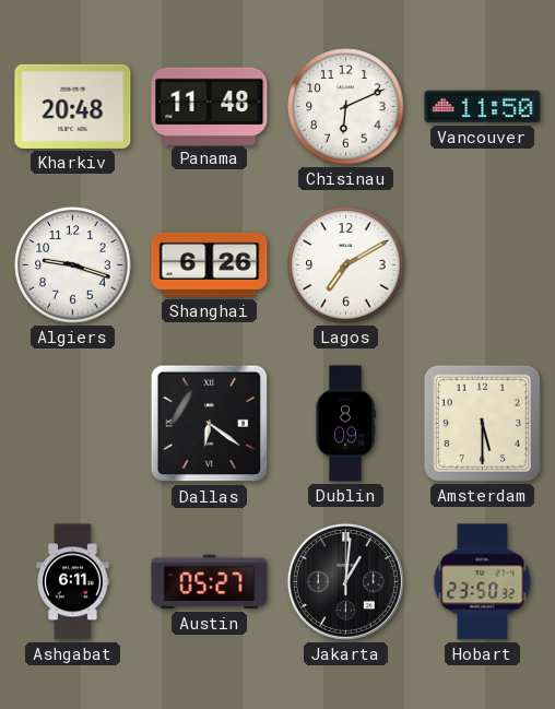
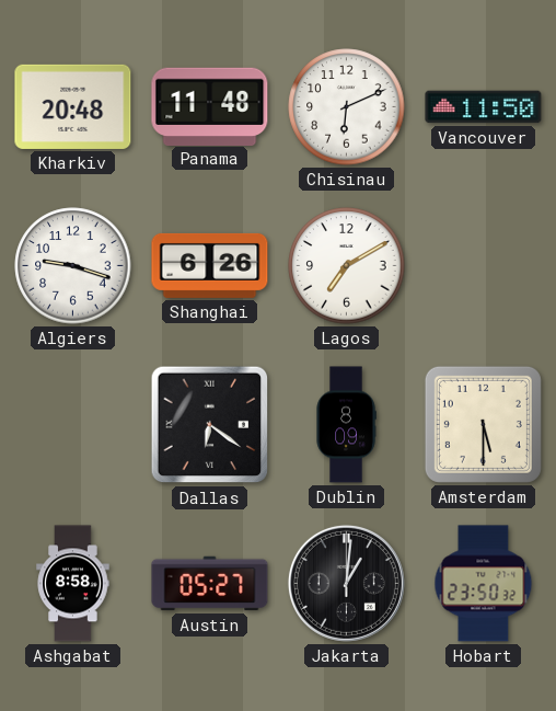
Ashgabat: 6:11 -> 8:58 (73, 584)
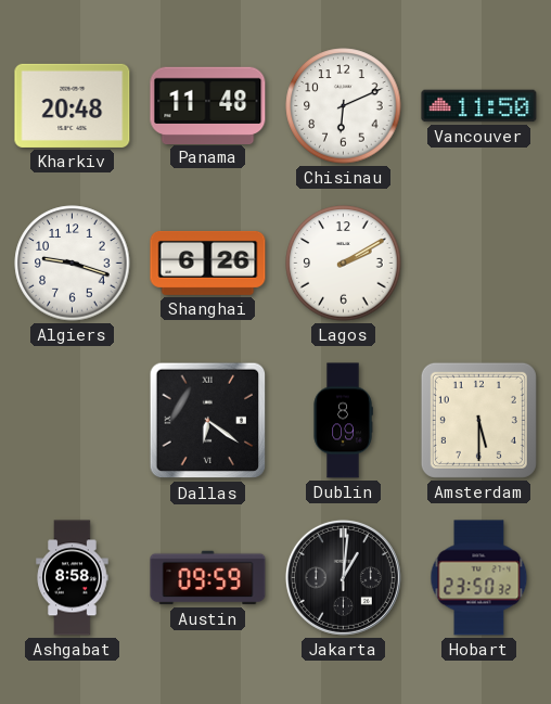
Lagos: 7:10 -> 2:10 (344, 264)
Austin: 05:27 -> 09:59 (208, 578)
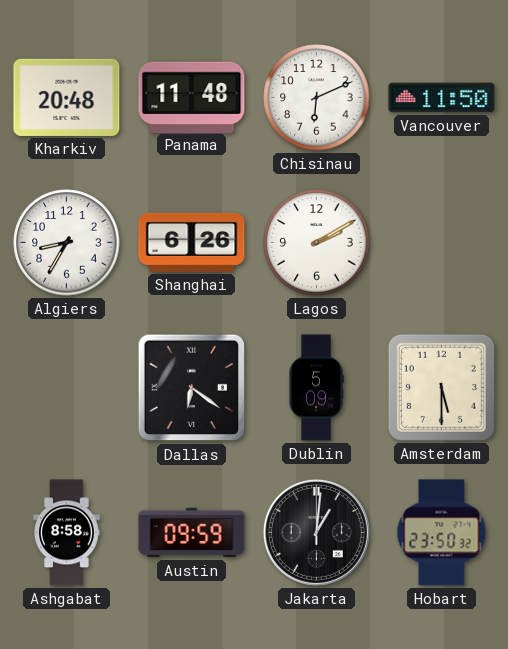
Algiers: 9:18 -> 8:35 (67, 243)
Dublin: 8:09 -> 5:09 (316, 388)
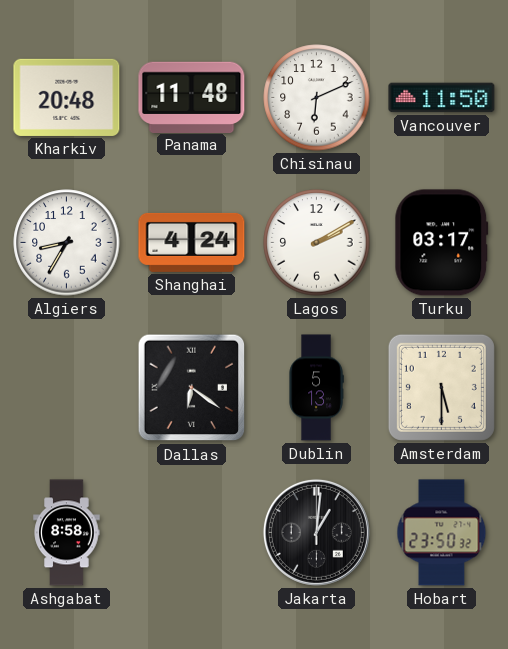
Shanghai: 6:26 -> 4:24 (192, 242)
Turku: none -> 03:17 (442, 243)
Dublin: 5:09 -> 5:13 (316, 388)
Austin: 09:59 -> none (192, 533)
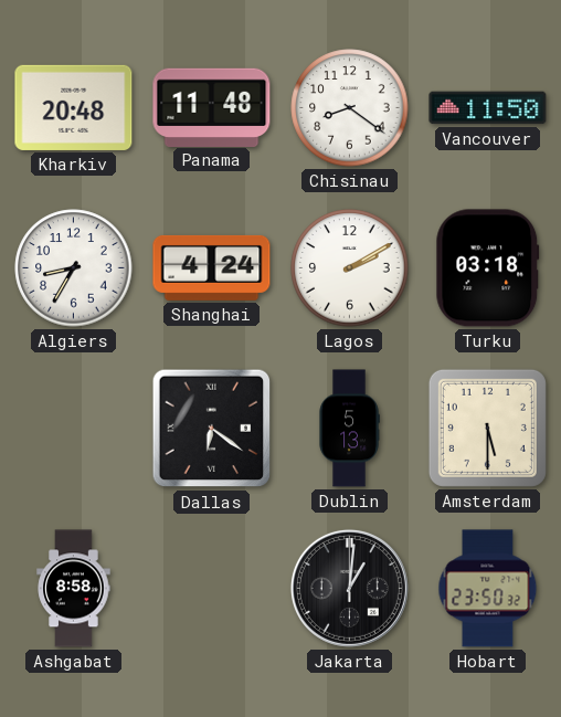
Chisinau: 6:11 -> 8:21 (350, 108)
Turku: 03:17 -> 03:18 (488, 268)
